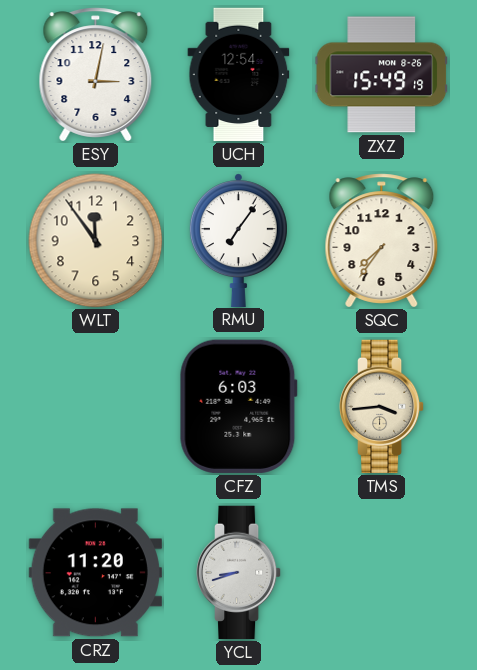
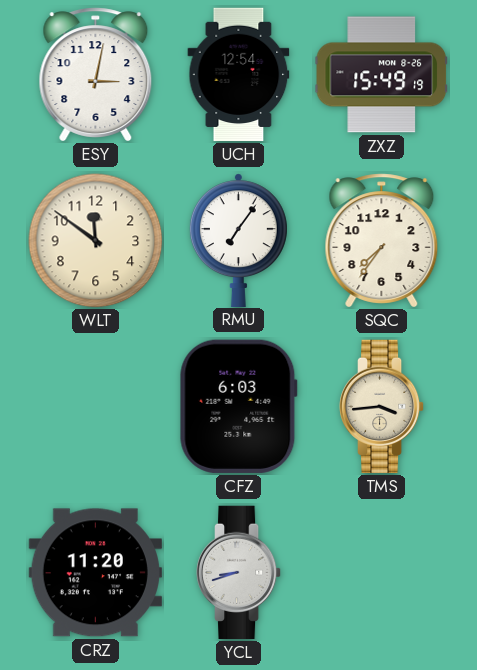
WLT: 11:54 -> 11:51 (96, 241)
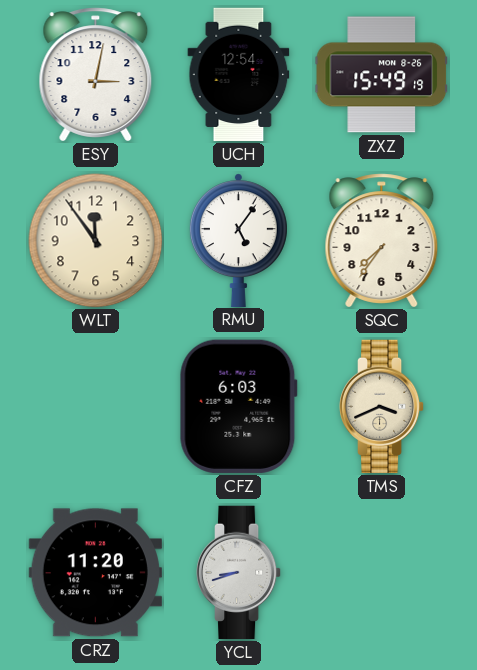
WLT: 11:51 -> 11:54 (96, 241)
RMU: 7:06 -> 5:06 (238, 240)
TMS: 3:44 -> 3:41 (382, 407)
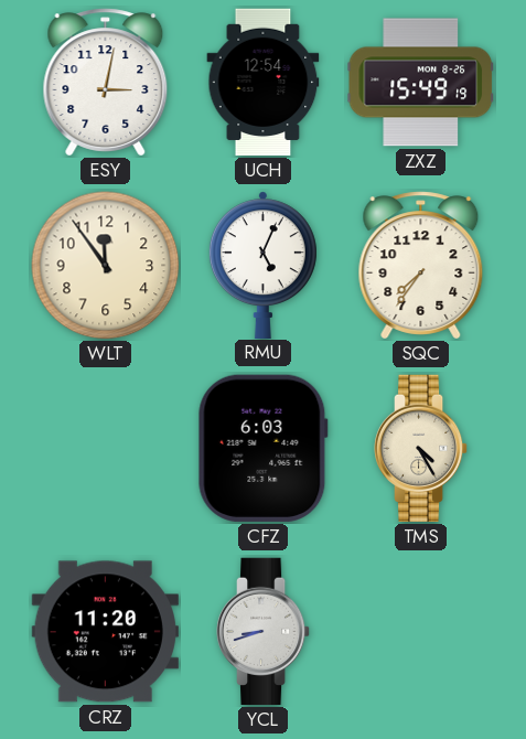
RMU: 5:06 -> 5:04 (262, 265)
TMS: 3:41 -> 4:25 (421, 449)
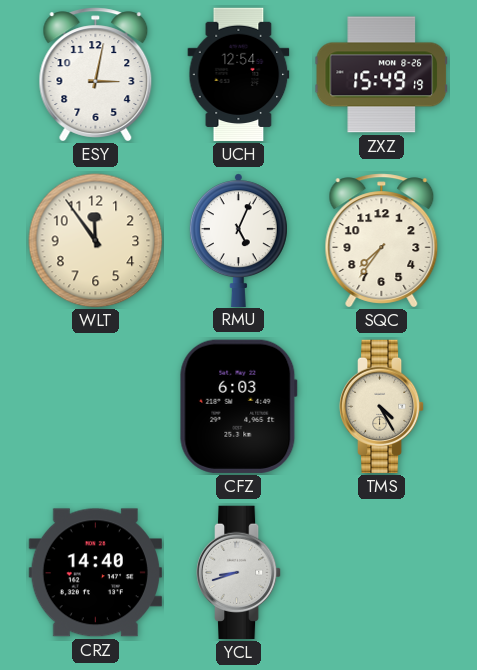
CRZ: 11:20 -> 14:40 (95, 573)
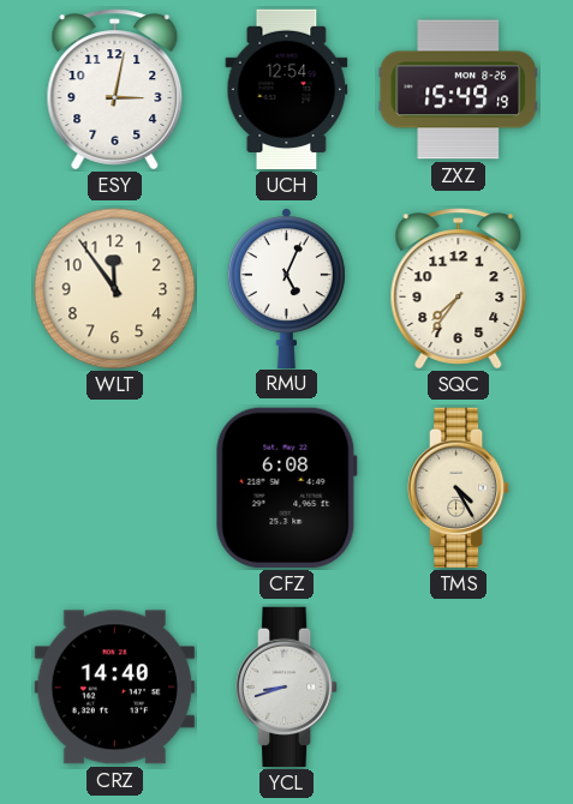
CFZ: 6:03 -> 6:08 (286, 487)
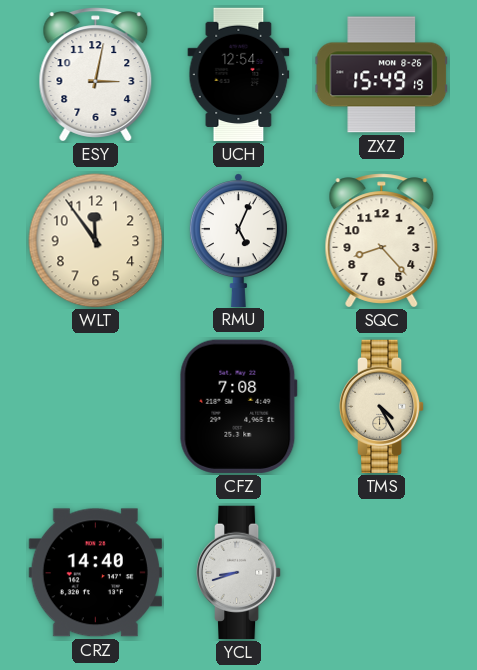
SQC: 7:36 -> 8:23 (382, 241)
CFZ: 6:08 -> 7:08 (238, 406)
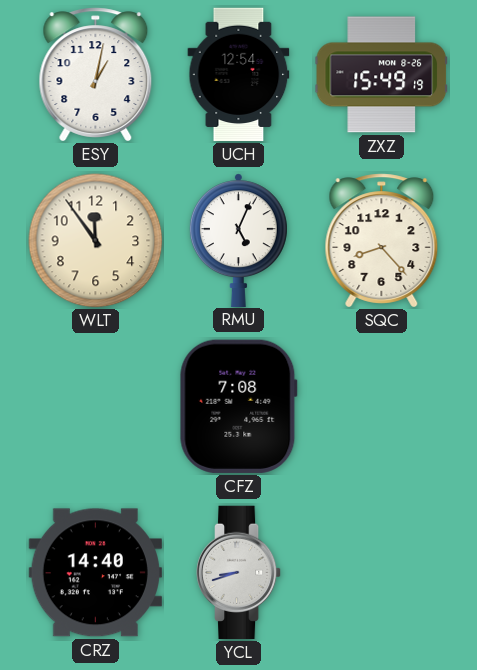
ESY: 3:02 -> 1:02 (96, 75)
TMS: 4:25 -> none (382, 407)
